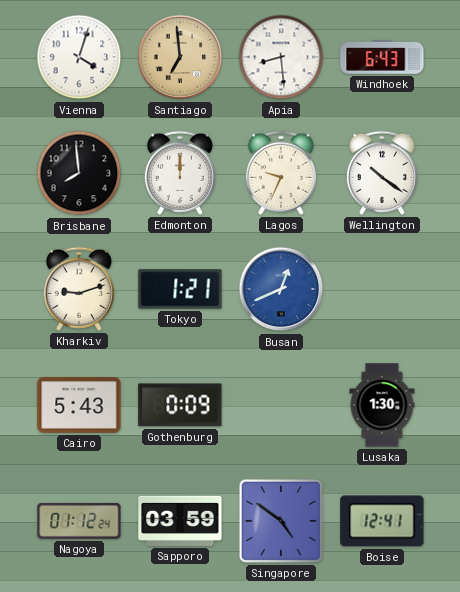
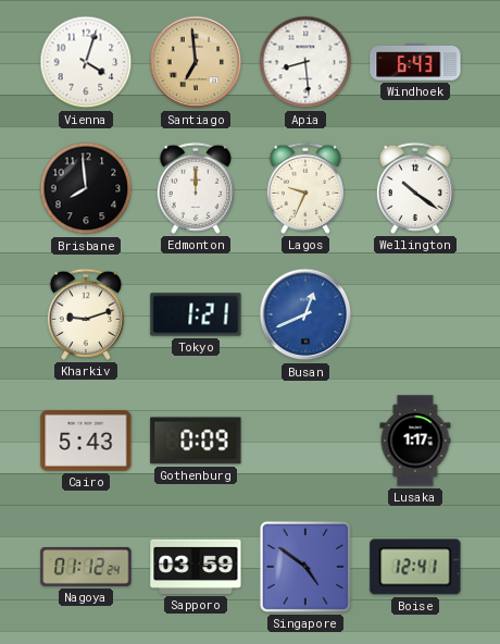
Lusaka: 1:30 -> 1:17 (415, 441)
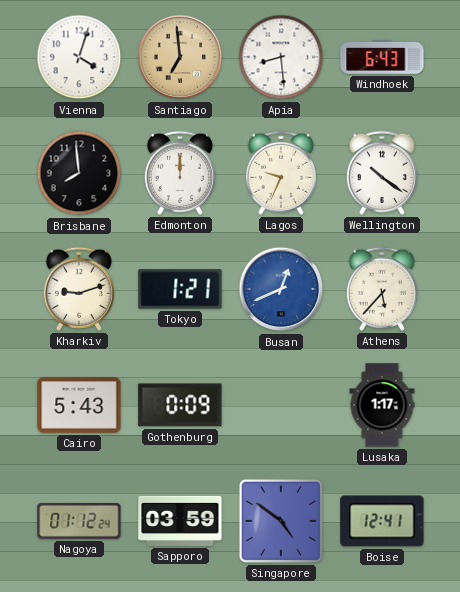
Athens: none -> 5:37 (382, 289)
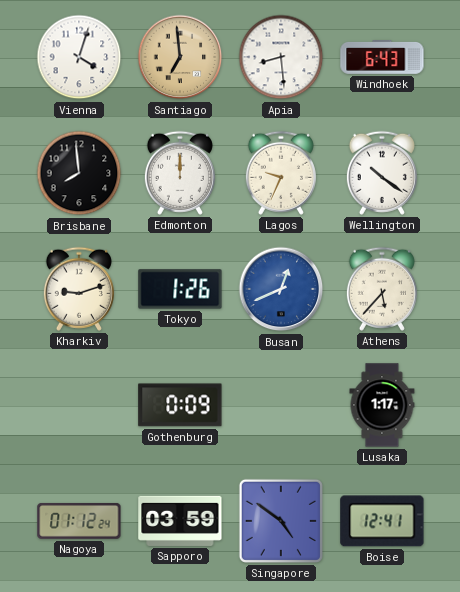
Tokyo: 1:21 -> 1:26 (180, 289)
Cairo: 5:43 -> none (79, 406)
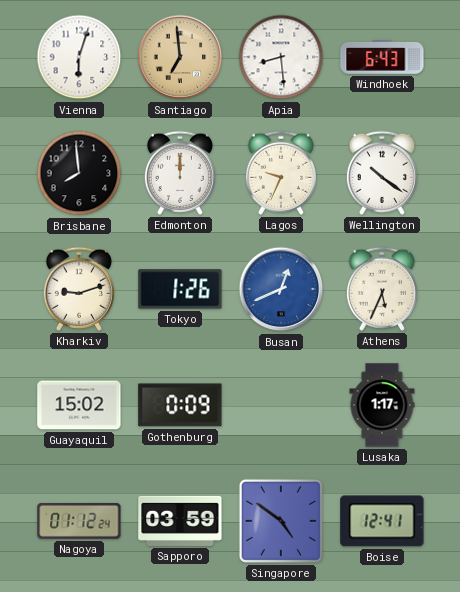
Vienna: 4:03 -> 6:03 (79, 57)
Athens: 5:37 -> 5:34 (382, 289)
Guayaquil: none -> 15:02 (79, 405)
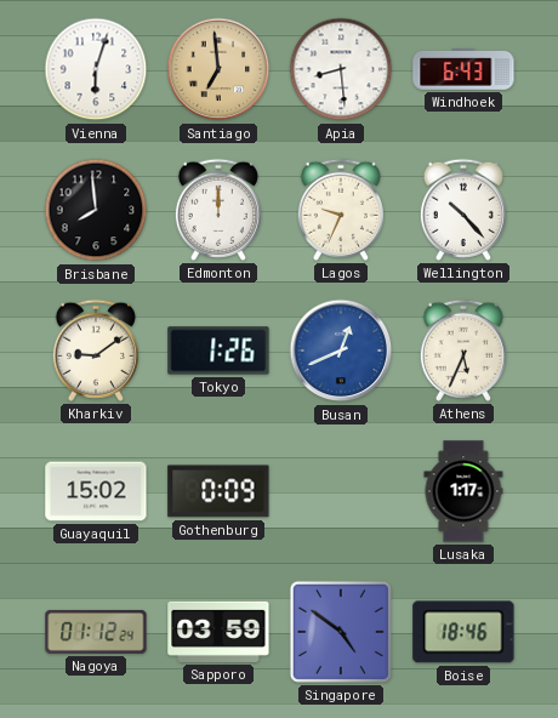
Wellington: 10:21 -> 10:23 (463, 210)
Kharkiv: 9:12 -> 9:09 (96, 351)
Boise: 12:41 -> 18:46 (463, 632)
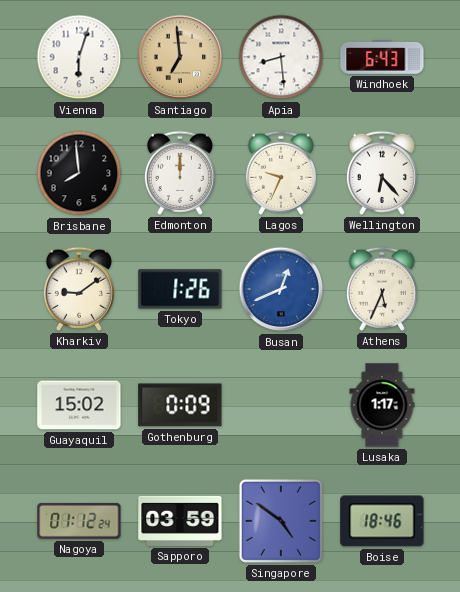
Wellington: 10:23 -> 6:23 (382, 173)
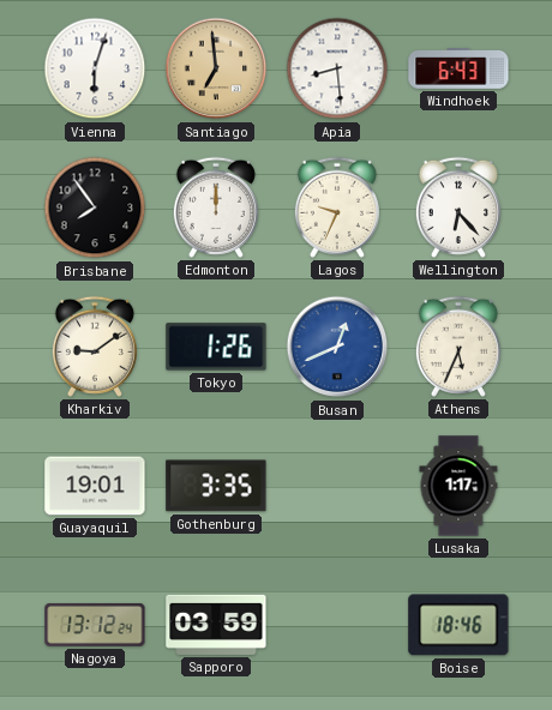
Brisbane: 7:59 -> 7:54 (95, 207)
Guayaquil: 15:02 -> 19:01 (95, 486)
Gothenburg: 0:09 -> 3:35 (216, 486)
Nagoya: 01:12 -> 13:12 (95, 625)
Singapore: 4:51 -> none (281, 521)
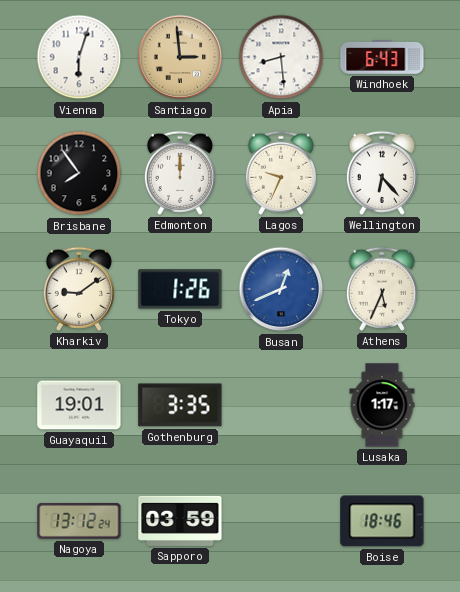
Santiago: 6:59 -> 2:59 (180, 57)
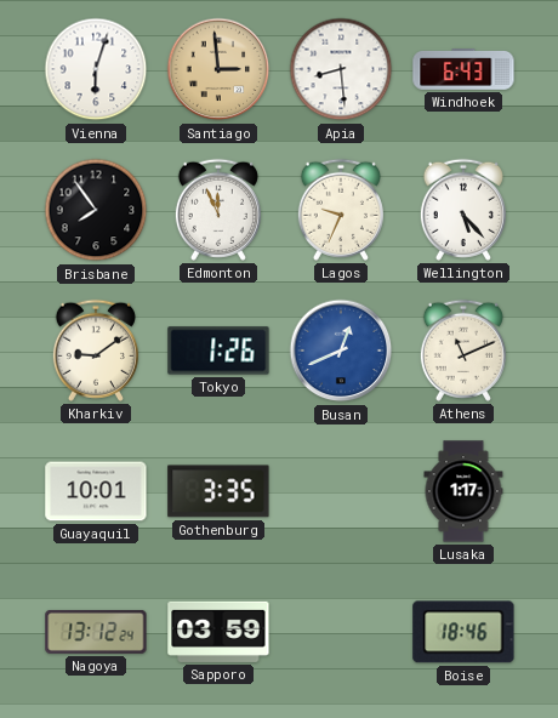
Edmonton: 12:00 -> 11:56 (218, 210)
Wellington: 6:23 -> 5:23 (463, 210)
Athens: 5:34 -> 11:11 (463, 351)
Guayaquil: 19:01 -> 10:01 (96, 491)
